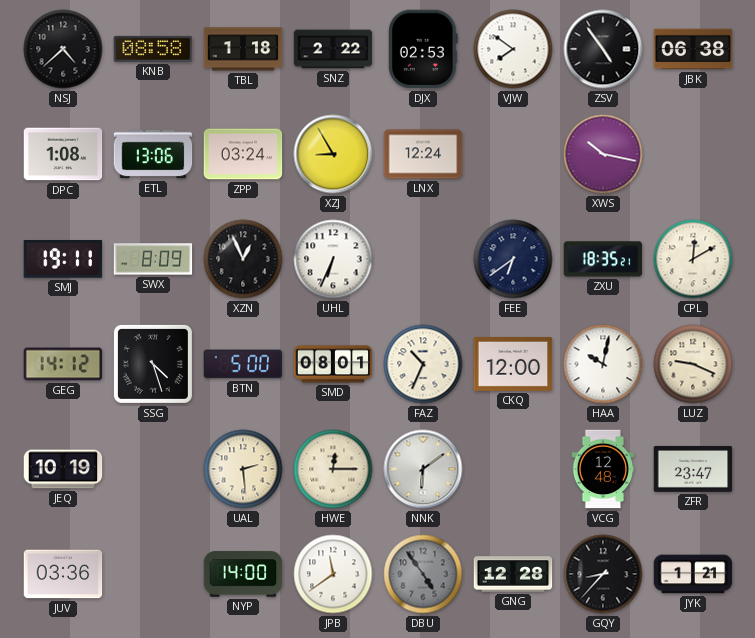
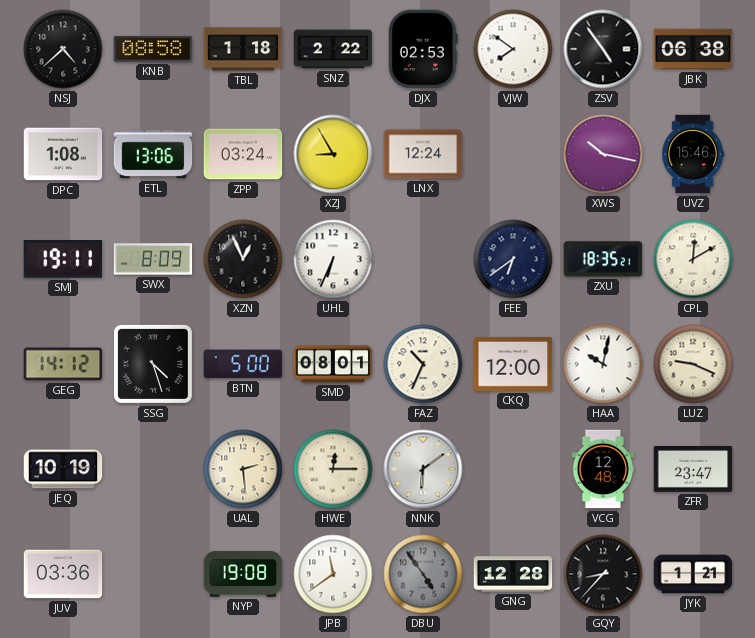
UVZ: none -> 15:46 (693, 154)
NYP: 14:00 -> 19:08 (243, 574)
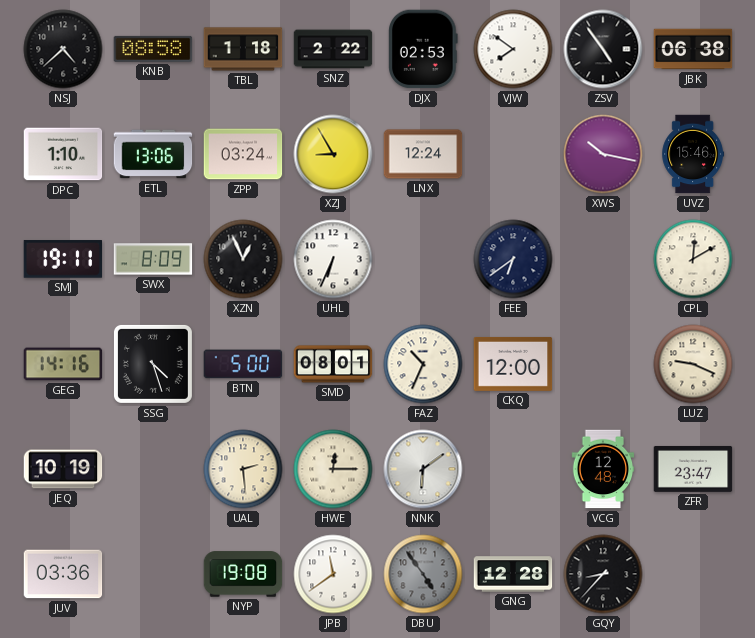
DPC: 1:08 -> 1:10 (63, 154)
ZXU: 18:35 -> none (603, 259)
GEG: 14:12 -> 14:16 (63, 364)
HAA: 10:02 -> none (603, 364)
JYK: 1:21 -> none (693, 574)
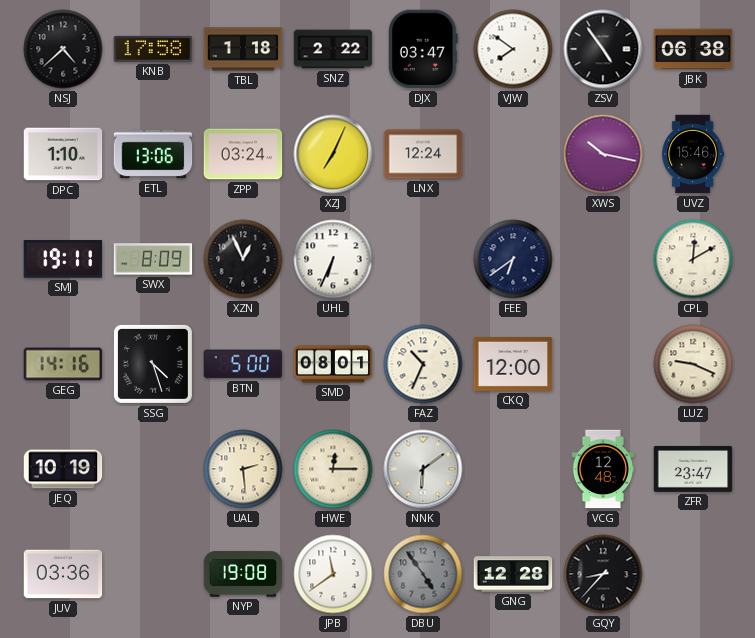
KNB: 08:58 -> 17:58 (153, 49)
DJX: 02:53 -> 03:47 (423, 49)
XZJ: 8:55 -> 7:04 (333, 154)
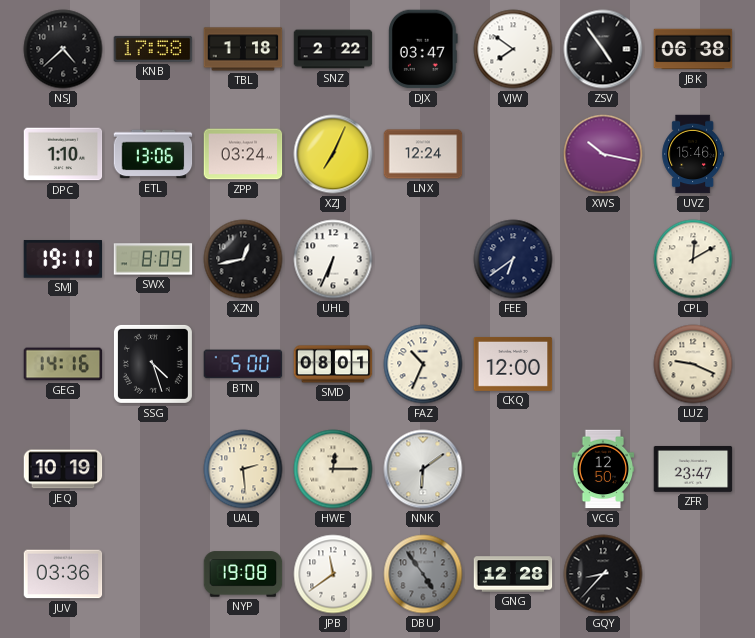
XZN: 12:56 -> 12:43 (243, 259)
VCG: 12:48 -> 12:50 (603, 469)
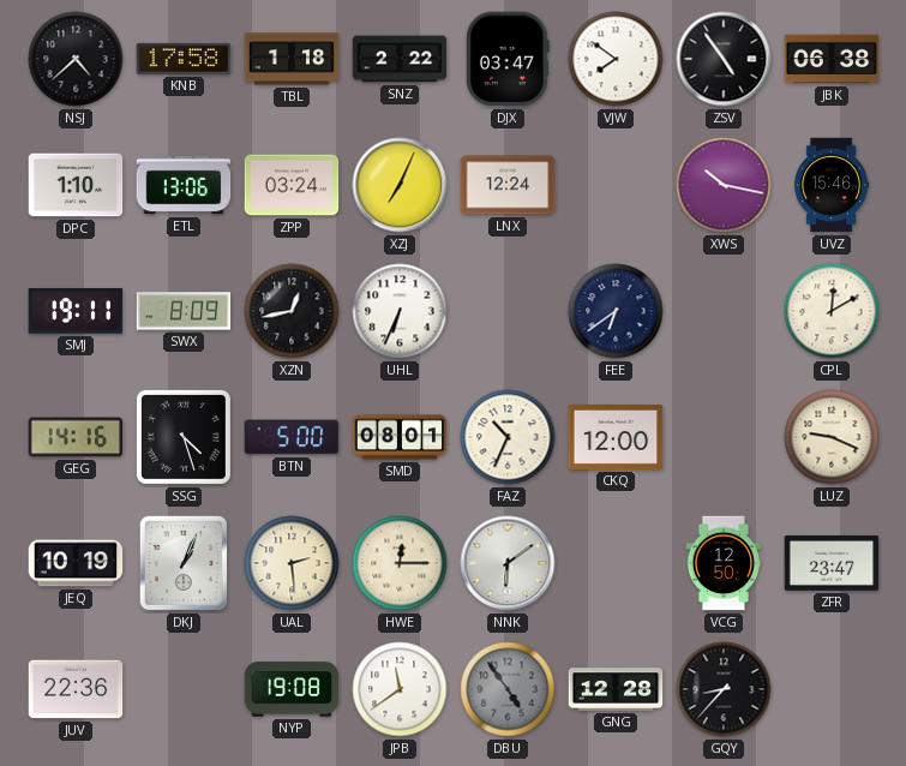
DKJ: none -> 1:04 (184, 563)
JUV: 03:36 -> 22:36 (76, 689)
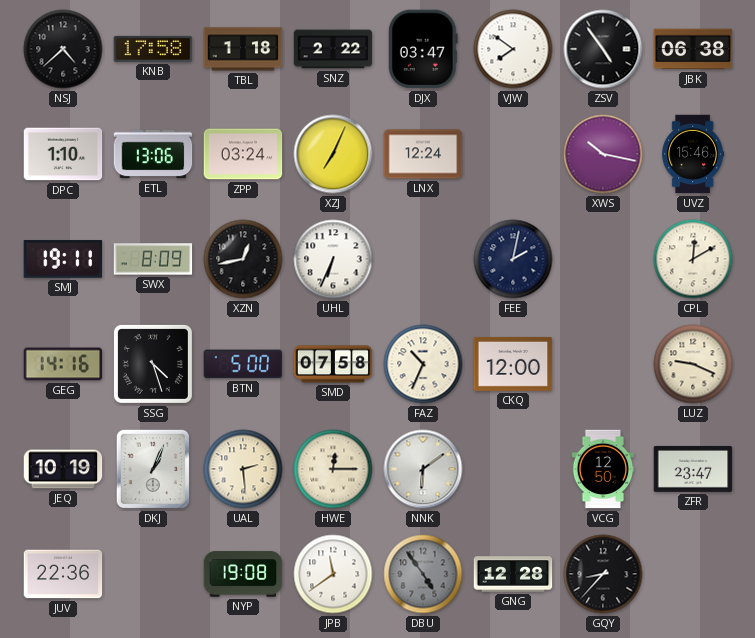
FEE: 6:39 -> 2:02 (513, 259)
SMD: 08:01 -> 07:58 (333, 364)
